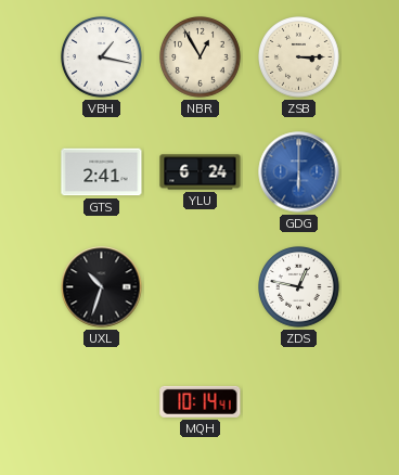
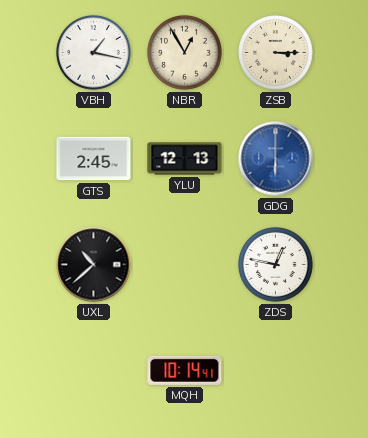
GTS: 2:41 -> 2:45 (94, 159)
YLU: 6:24 -> 12:13 (185, 159)
UXL: 10:33 -> 10:38 (94, 265)
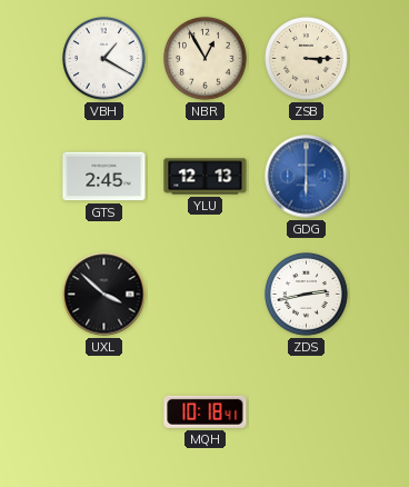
VBH: 1:17 -> 1:20 (104, 59)
UXL: 10:38 -> 3:52 (104, 295)
ZDS: 12:47 -> 2:43 (307, 295)
MQH: 10:14 -> 10:18 (206, 411)
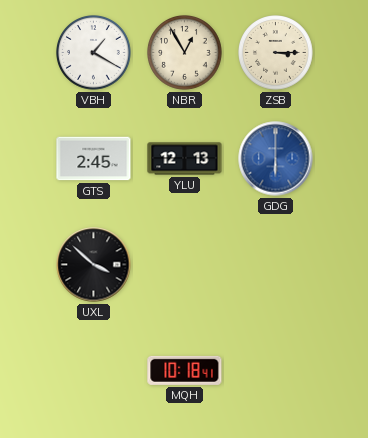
ZDS: 2:43 -> none (307, 295)
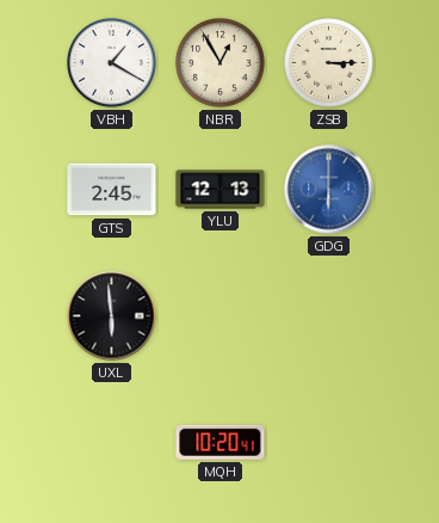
UXL: 3:52 -> 5:59 (112, 316)
MQH: 10:18 -> 10:20 (221, 442)
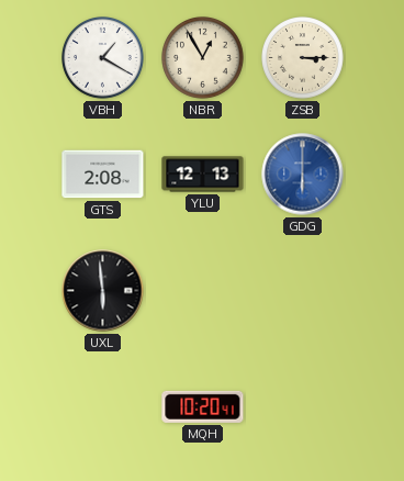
GTS: 2:45 -> 2:08 (103, 175)
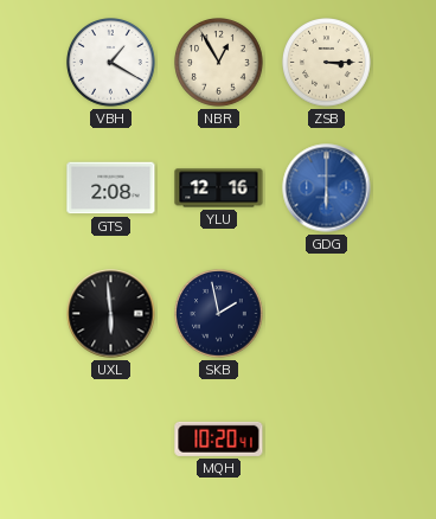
YLU: 12:13 -> 12:16 (219, 188)
SKB: none -> 1:58 (219, 314)
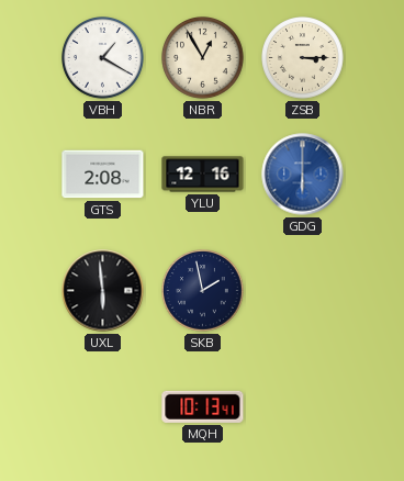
MQH: 10:20 -> 10:13 (203, 406)
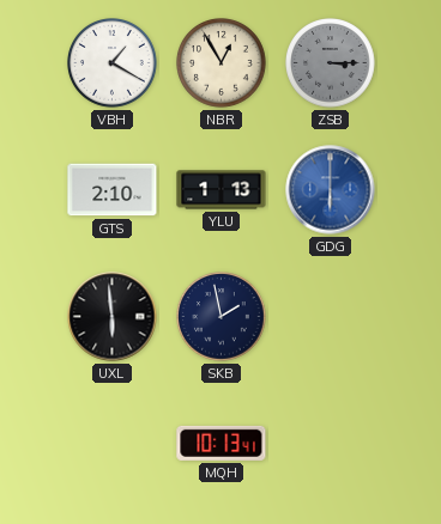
ZSB dial: cream -> grey (331, 63)
GTS: 2:08 -> 2:10 (113, 190)
YLU: 12:16 -> 1:13 (222, 190)
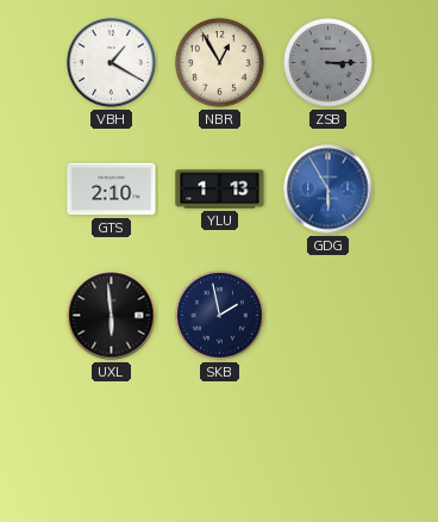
GDG: 6:00 -> 5:55 (328, 189)
MQH: 10:13 -> none (222, 443)
